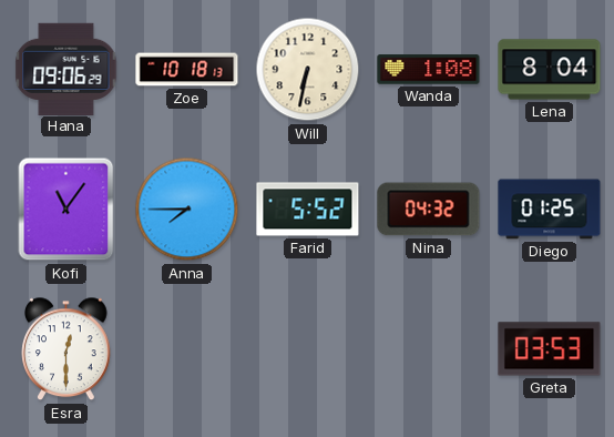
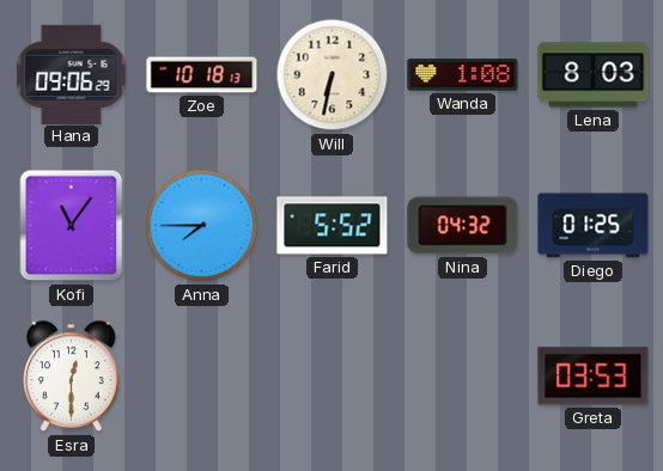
Lena: 8:04 -> 8:03 (594, 75)
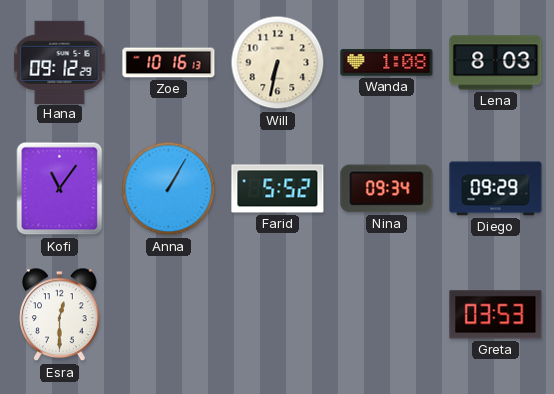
Hana: 09:06 -> 09:12 (60, 62)
Zoe: 10:18 -> 10:16 (169, 63)
Anna: 7:45 -> 1:05 (169, 189)
Nina: 04:32 -> 09:34 (387, 189)
Diego: 01:25 -> 09:29 (496, 189)
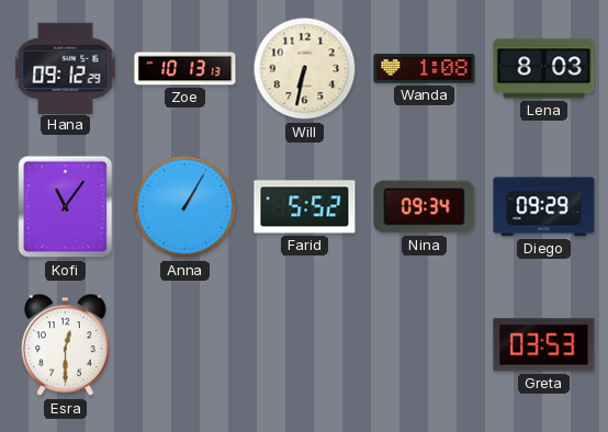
Zoe: 10:16 -> 10:13 (185, 69)
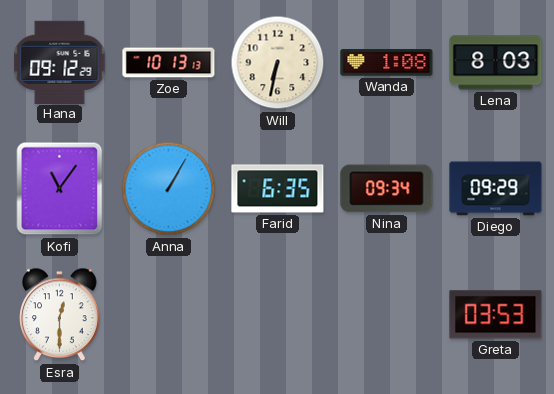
Farid: 5:52 -> 6:35 (278, 189)
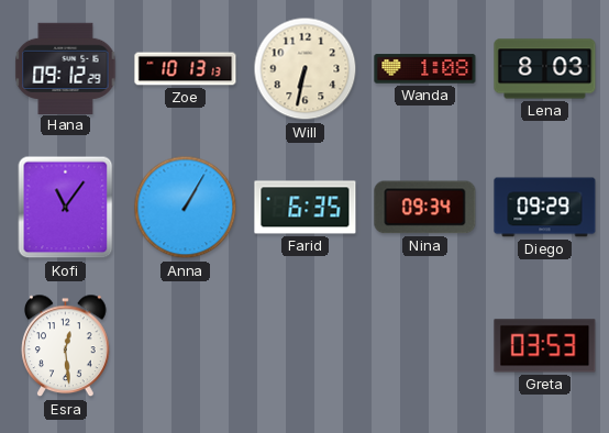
Esra: 12:30 -> 12:29 (66, 346)
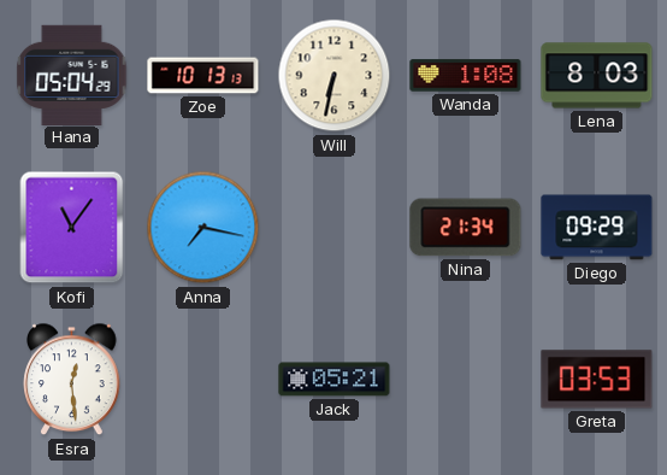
Hana: 09:12 -> 05:04 (72, 75)
Anna: 1:05 -> 7:17 (203, 228)
Farid: 6:35 -> none (306, 208)
Nina: 09:34 -> 21:34 (466, 228)
Jack: none -> 05:21 (335, 380)
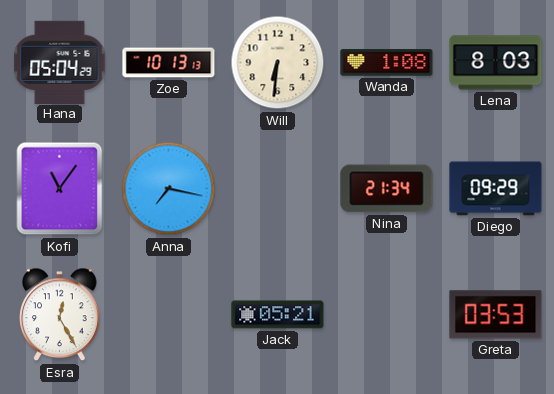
Will: 6:32 -> 6:31 (278, 63)
Esra: 12:29 -> 12:25 (60, 315)
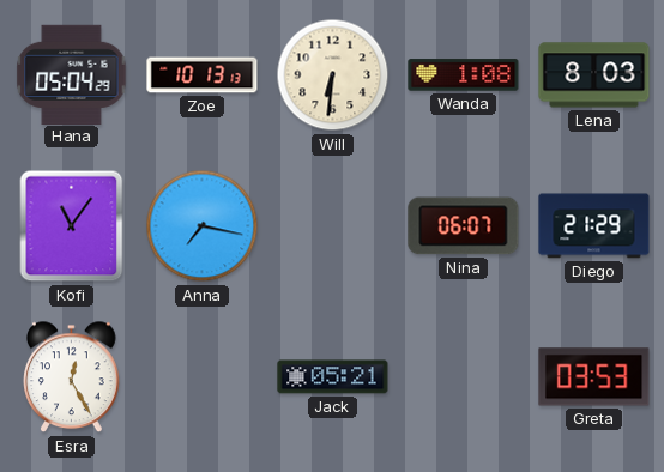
Nina: 21:34 -> 06:07 (464, 226)
Diego: 09:29 -> 21:29 (594, 226)
